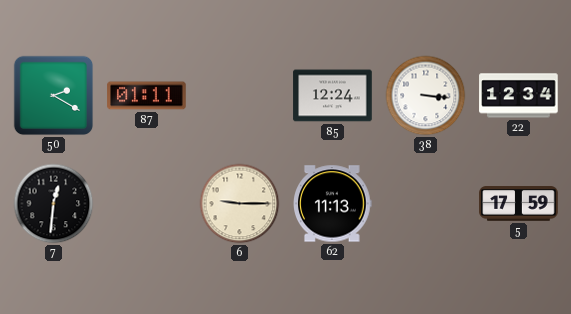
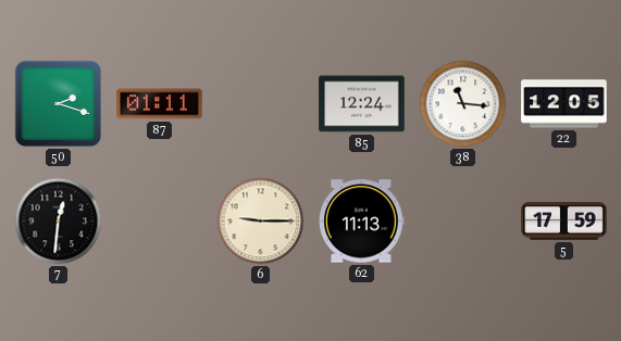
50: 2:20 -> 2:18 (59, 104)
38: 3:16 -> 11:16 (463, 104)
22: 12:34 -> 12:05 (564, 104)
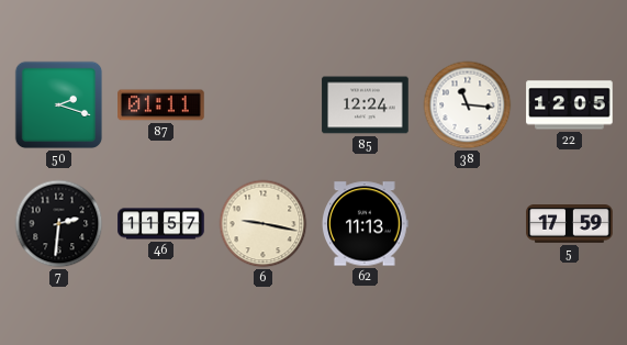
7: 12:31 -> 2:31 (59, 224)
46: none -> 11:57 (161, 224)
6: 9:15 -> 9:17 (264, 224)
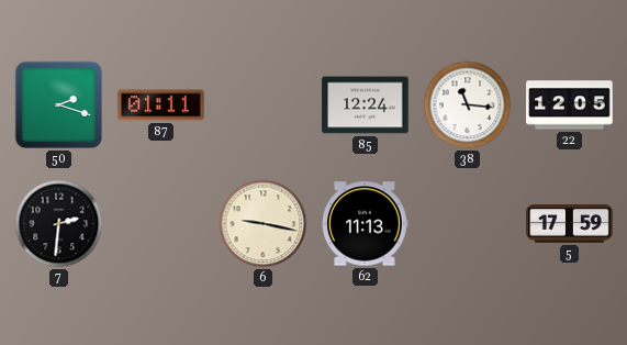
46: 11:57 -> none (161, 224)
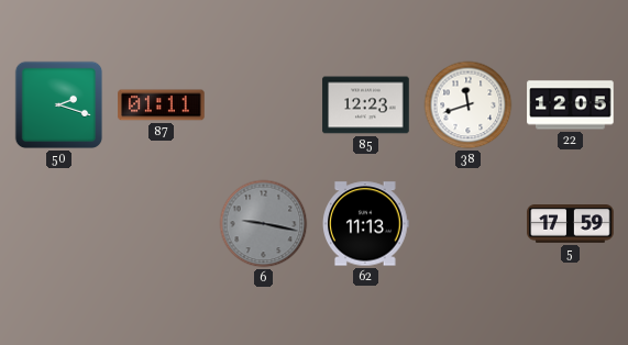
85: 12:24 -> 12:23 (366, 105)
38: 11:16 -> 11:42 (469, 105)
7: 2:31 -> none (59, 224)
6 dial: cream -> grey (264, 224)
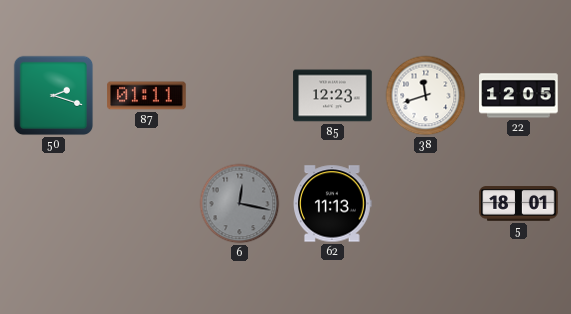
6: 9:17 -> 12:17 (240, 204)
5: 17:59 -> 18:01 (519, 204)
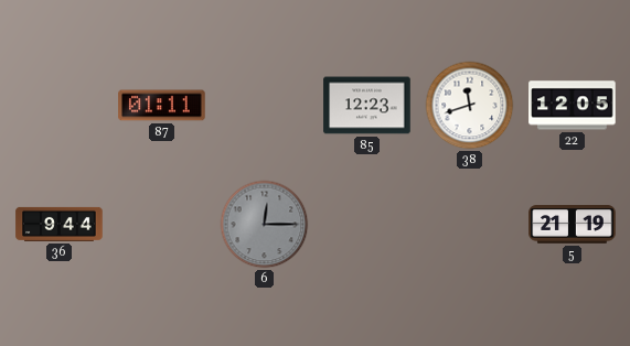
50: 2:18 -> none (54, 96)
36: none -> 9:44 (60, 224)
6: 12:17 -> 12:15 (265, 225)
62: 11:13 -> none (333, 204)
5: 18:01 -> 21:19 (573, 225)
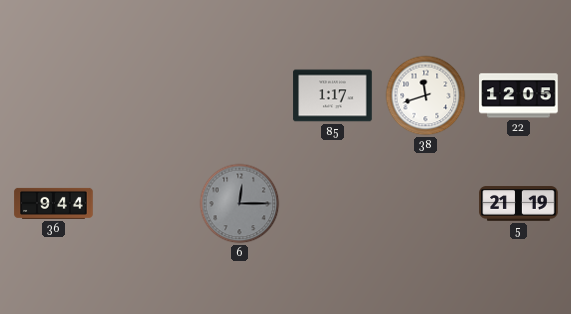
87: 01:11 -> none (162, 106)
85: 12:23 -> 1:17 (333, 96)
